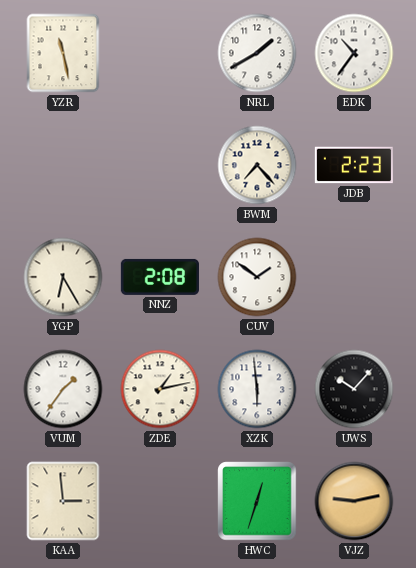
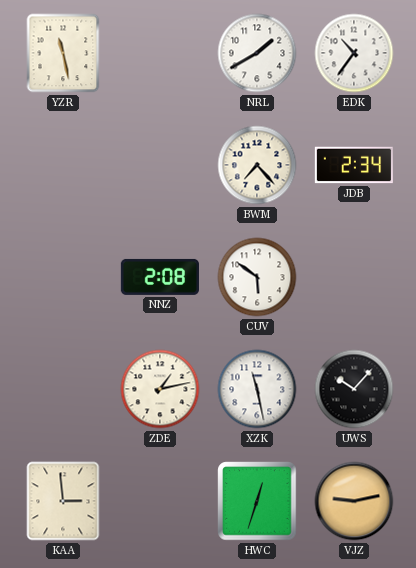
JDB: 2:23 -> 2:34 (354, 165)
YGP: 6:25 -> none (63, 277)
CUV: 1:51 -> 5:51 (257, 277)
VUM: 1:36 -> none (63, 389)
XZK: 5:59 -> 11:28 (257, 389)
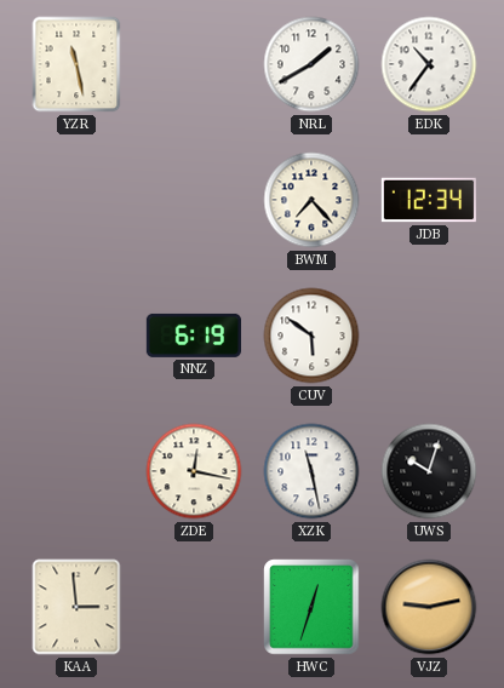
JDB: 2:34 -> 12:34 (429, 200)
NNZ: 2:08 -> 6:19 (194, 336)
ZDE: 1:13 -> 12:17 (194, 471)
UWS: 10:07 -> 10:03 (429, 471)
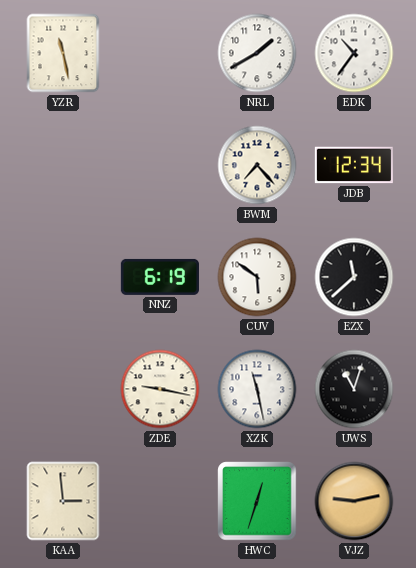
EZX: none -> 11:38 (354, 277)
ZDE: 12:17 -> 9:17 (160, 389)
UWS: 10:03 -> 11:03 (354, 389)
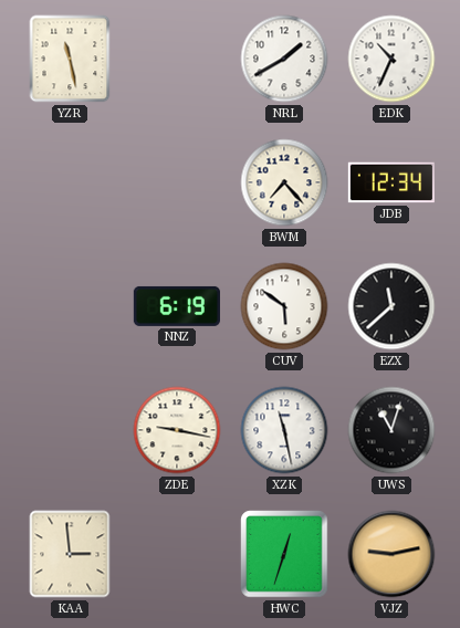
EDK: 10:36 -> 10:34 (391, 59)
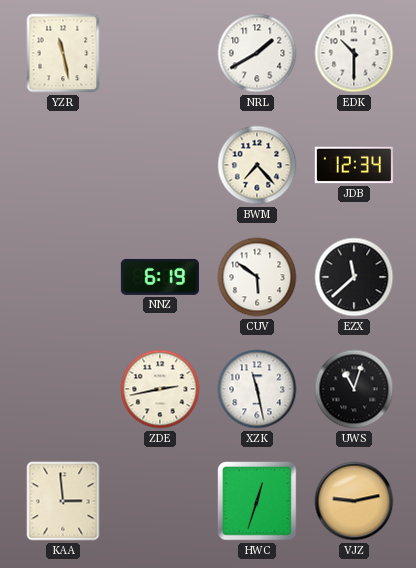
EDK: 10:34 -> 10:30 (354, 53)
ZDE: 9:17 -> 2:43 (160, 389)
